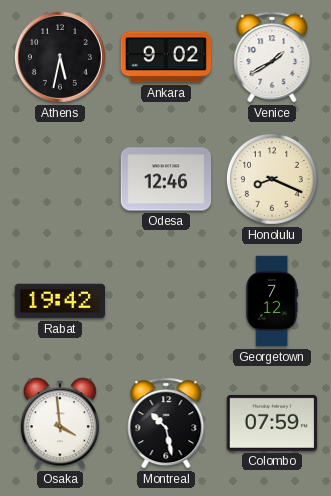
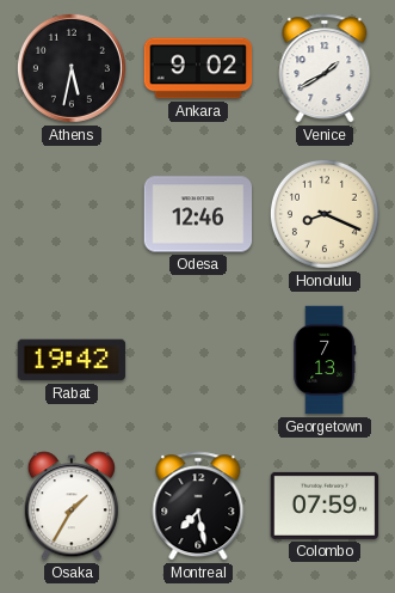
Georgetown: 7:12 -> 7:13 (325, 360)
Osaka: 3:59 -> 1:35 (72, 506)
Montreal: 10:28 -> 7:28 (198, 506)
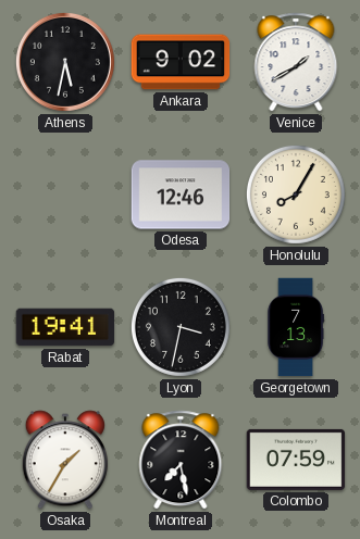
Honolulu: 8:19 -> 8:05 (296, 195)
Rabat: 19:42 -> 19:41 (65, 327)
Lyon: none -> 3:32 (181, 327)
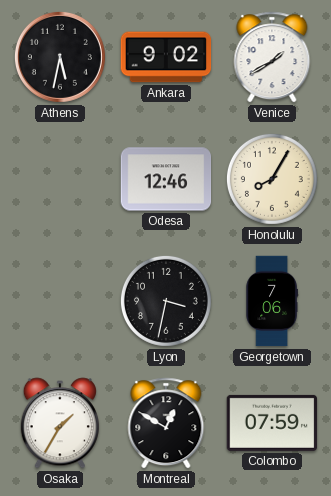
Rabat: 19:41 -> none (65, 327)
Georgetown: 7:13 -> 7:06 (272, 301)
Montreal: 7:28 -> 12:50 (166, 423)
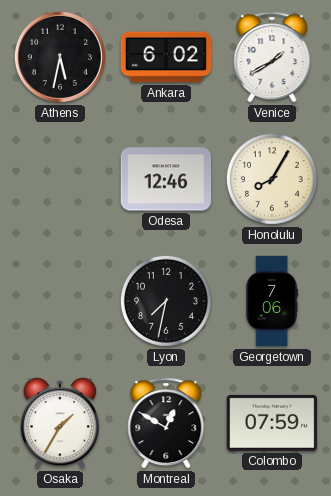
Ankara: 9:02 -> 6:02 (166, 57)
Lyon: 3:32 -> 7:32 (166, 301)
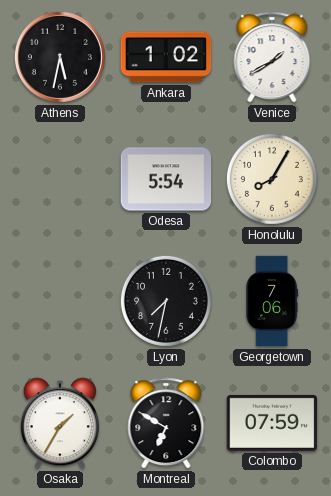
Ankara: 6:02 -> 1:02 (166, 57)
Odesa: 12:46 -> 5:54 (166, 179)
Montreal: 12:50 -> 6:50 (166, 423)
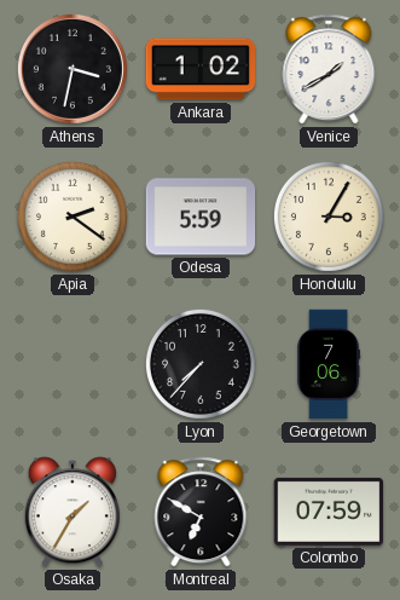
Athens: 5:32 -> 3:32 (73, 69)
Apia: none -> 2:21 (73, 217)
Odesa: 5:54 -> 5:59 (201, 217)
Honolulu: 8:05 -> 3:05 (329, 217)
Lyon: 7:32 -> 7:37 (201, 364)
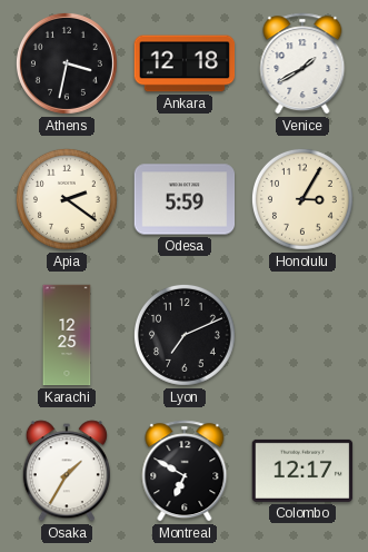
Ankara: 1:02 -> 12:18 (185, 63)
Karachi: none -> 12:25 (67, 335)
Lyon: 7:37 -> 7:11 (185, 335)
Georgetown: 7:06 -> none (329, 364)
Colombo: 07:59 -> 12:17 (302, 471)
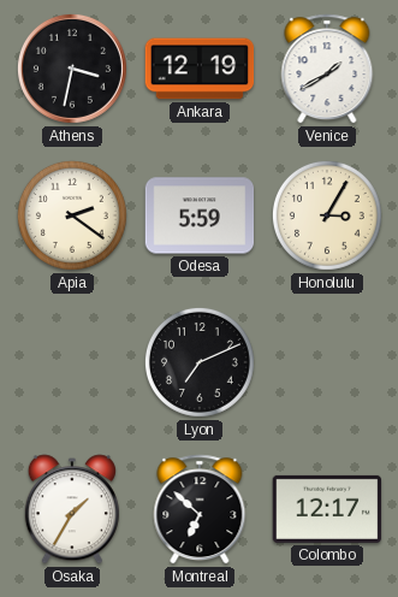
Ankara: 12:18 -> 12:19 (200, 69)
Karachi: 12:25 -> none (67, 335)
Montreal: 6:50 -> 6:52 (200, 509)
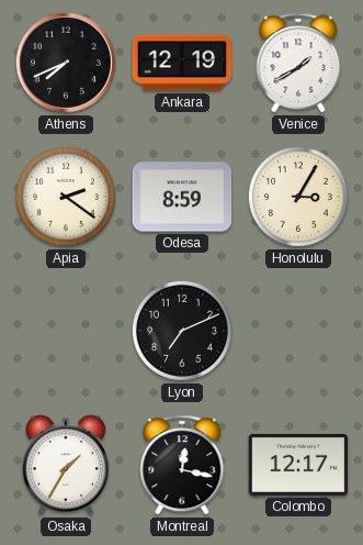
Athens: 3:32 -> 7:41 (66, 63)
Odesa: 5:59 -> 8:59 (182, 197)
Montreal: 6:52 -> 12:17 (182, 465)
